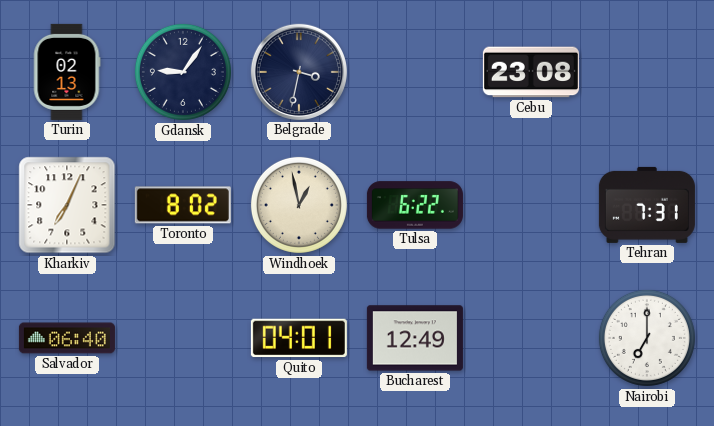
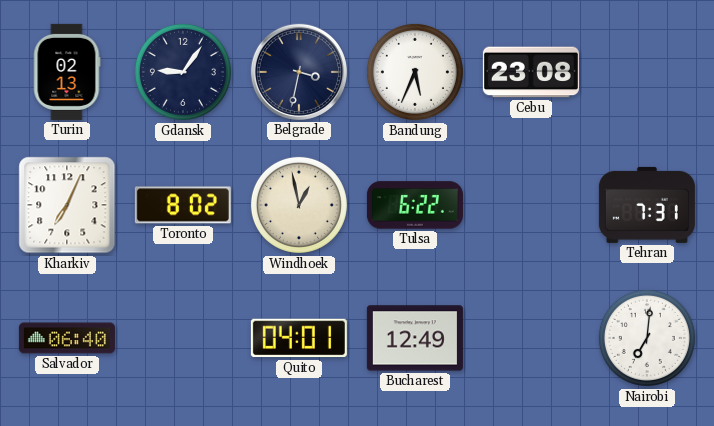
Bandung: none -> 5:34 (415, 72)
Nairobi: 7:00 -> 7:01 (647, 338)
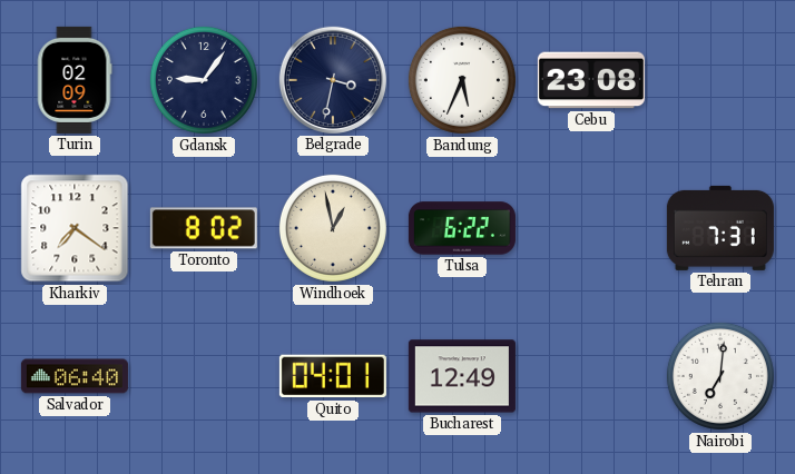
Turin: 02:13 -> 02:09 (75, 80)
Kharkiv: 7:04 -> 7:21 (75, 228)
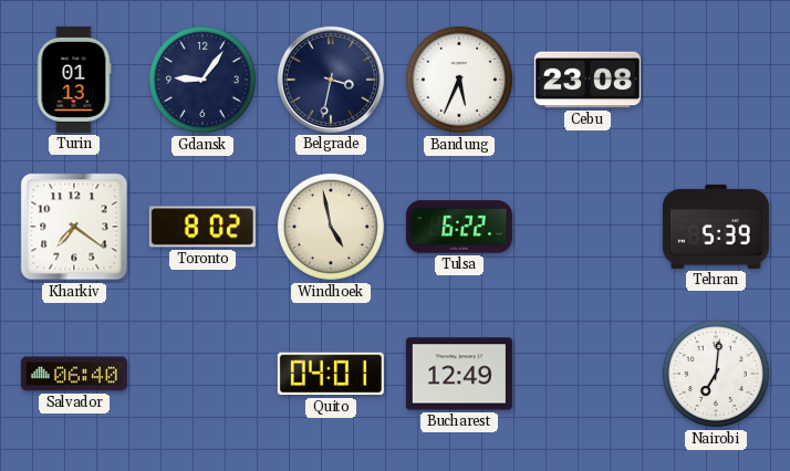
Turin: 02:09 -> 01:13 (74, 80)
Windhoek: 12:58 -> 4:58 (331, 227)
Tehran: 7:31 -> 5:39 (716, 227)
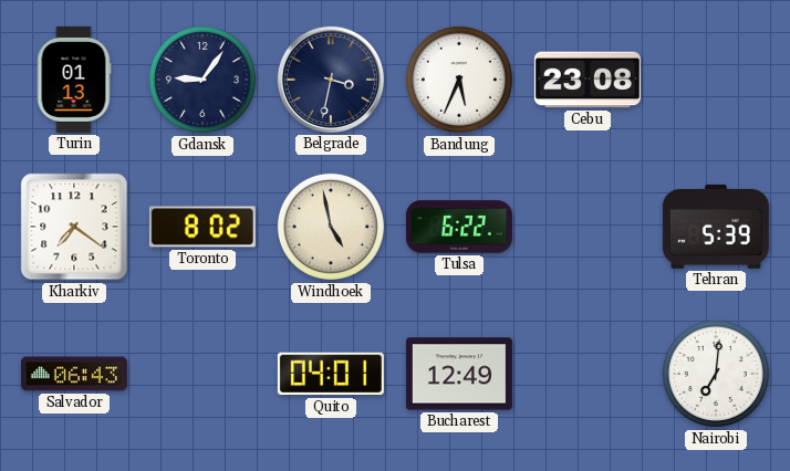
Salvador: 06:40 -> 06:43 (74, 374)
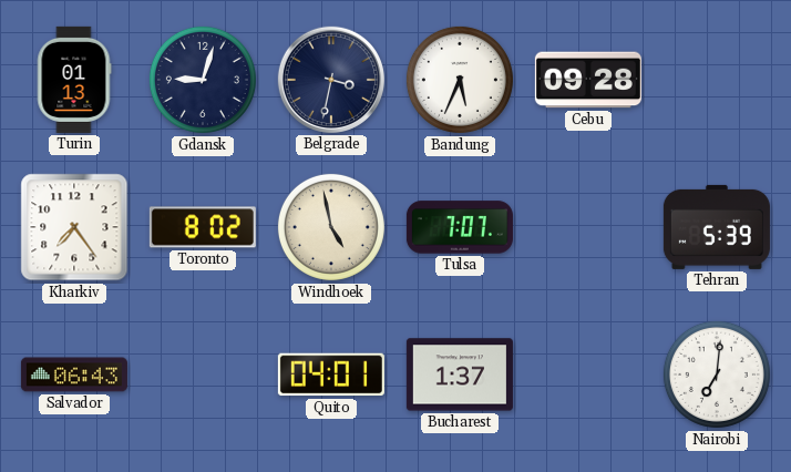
Gdansk: 9:06 -> 9:03 (203, 80)
Cebu: 23:08 -> 09:28 (588, 80)
Kharkiv: 7:21 -> 7:24 (74, 227)
Tulsa: 6:22 -> 7:07 (460, 227)
Bucharest: 12:49 -> 1:37 (460, 374)
